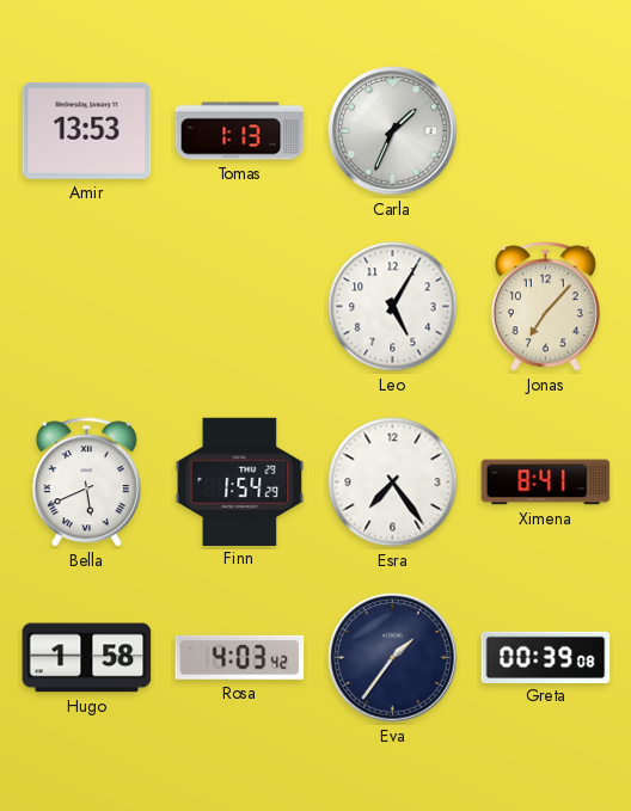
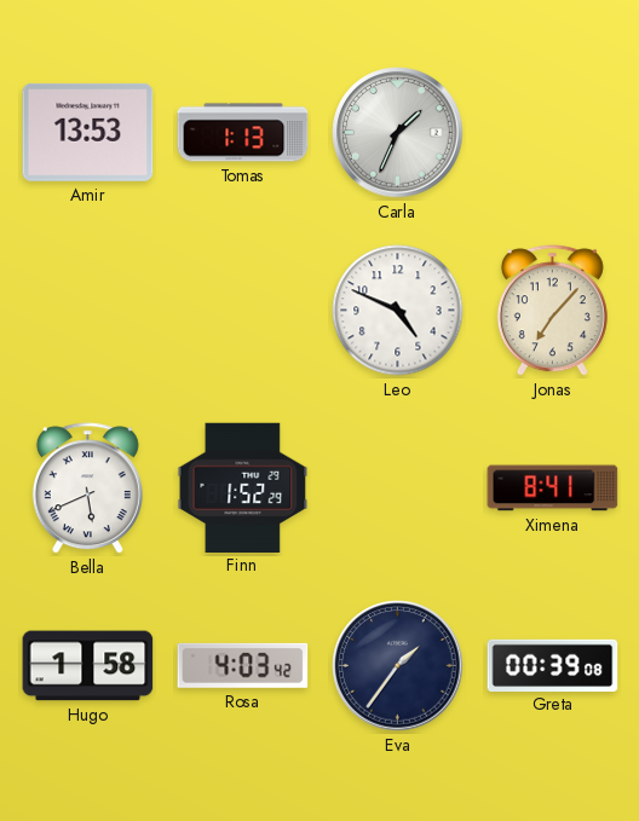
Leo: 5:05 -> 4:49 (398, 311)
Finn: 1:54 -> 1:52 (243, 487)
Esra: 7:24 -> none (393, 483)
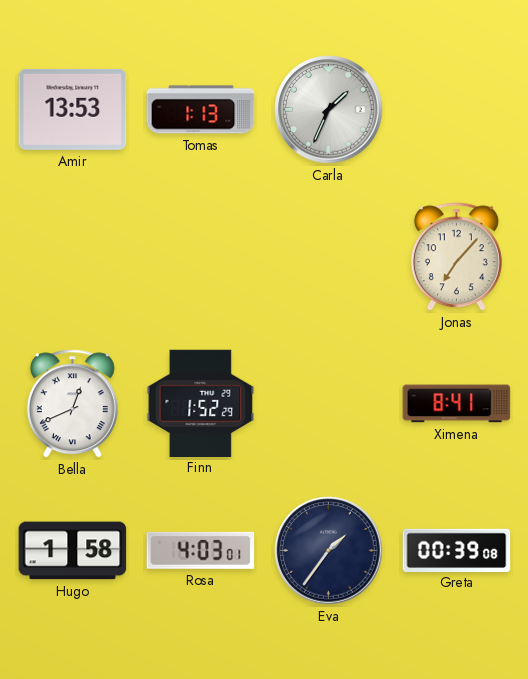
Leo: 4:49 -> none (398, 311)
Bella: 5:41 -> 12:41 (72, 404)
Rosa: 4:03:42 -> 4:03:01 (201, 550)
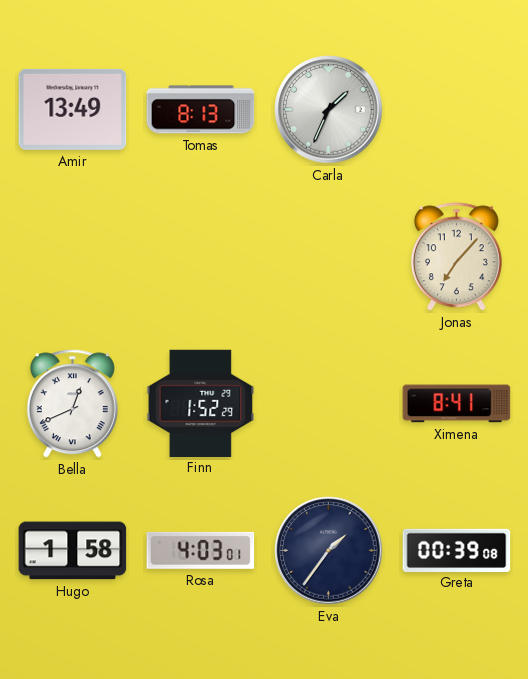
Amir: 13:53 -> 13:49 (73, 109)
Tomas: 1:13 -> 8:13 (201, 110)
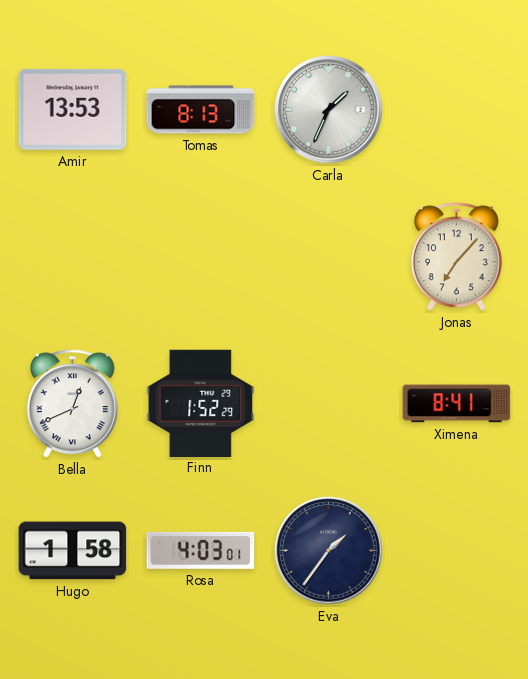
Amir: 13:49 -> 13:53 (73, 109)
Greta: 00:39 -> none (457, 550)
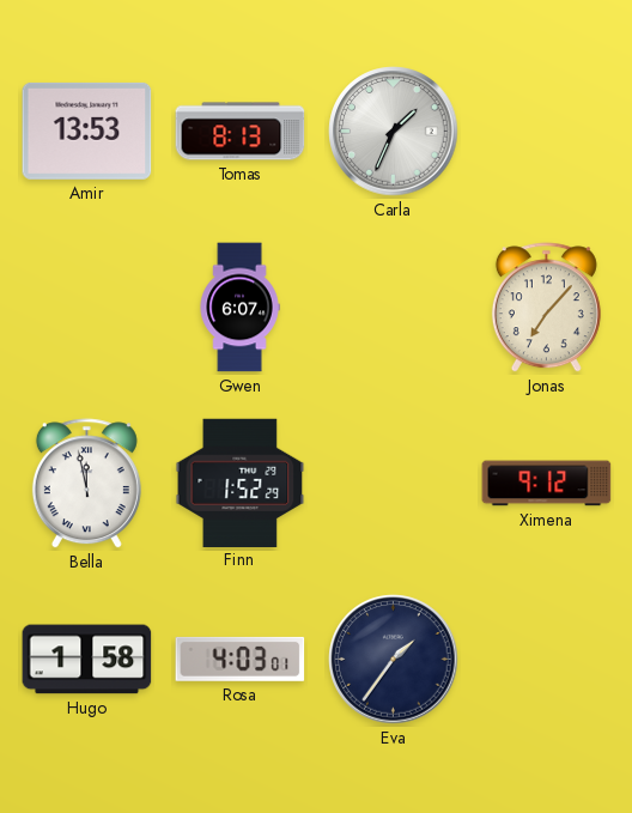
Gwen: none -> 6:07 (239, 308)
Bella: 12:41 -> 11:58 (86, 484)
Ximena: 8:41 -> 9:12 (547, 484)
